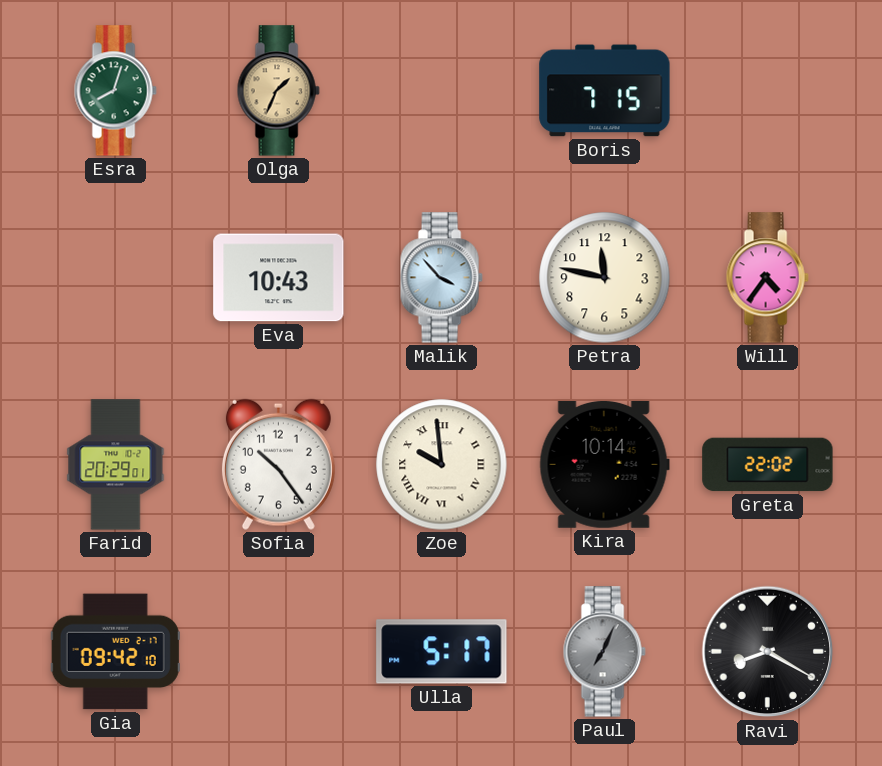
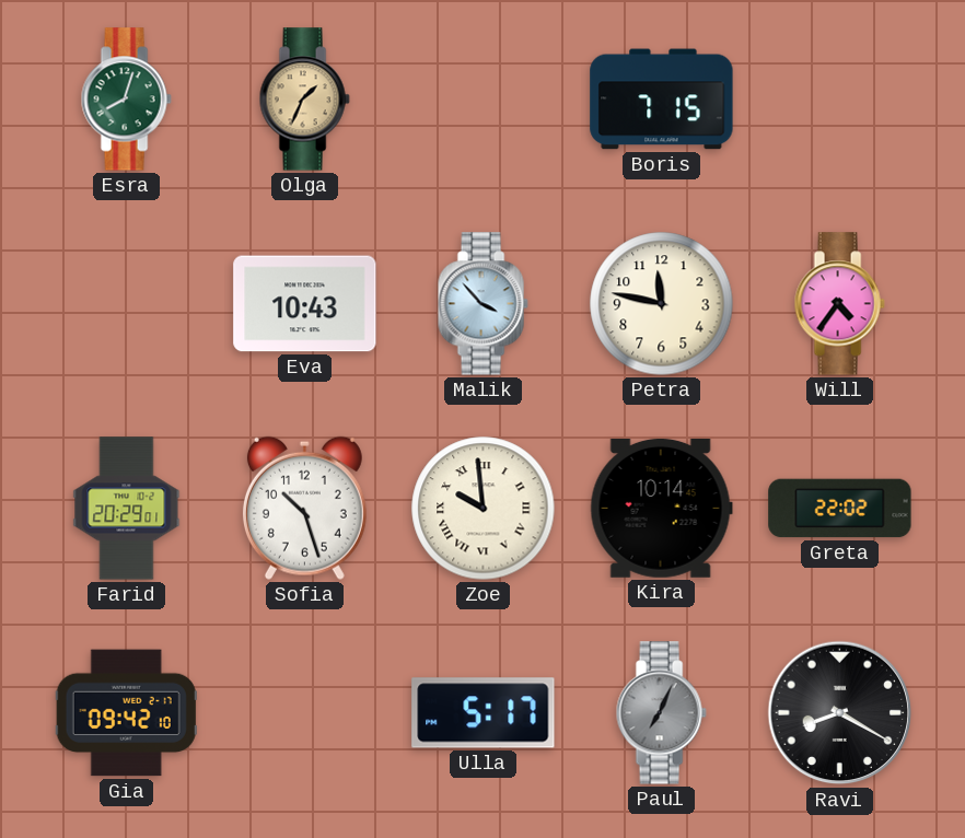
Sofia: 10:24 -> 10:27 (304, 508)
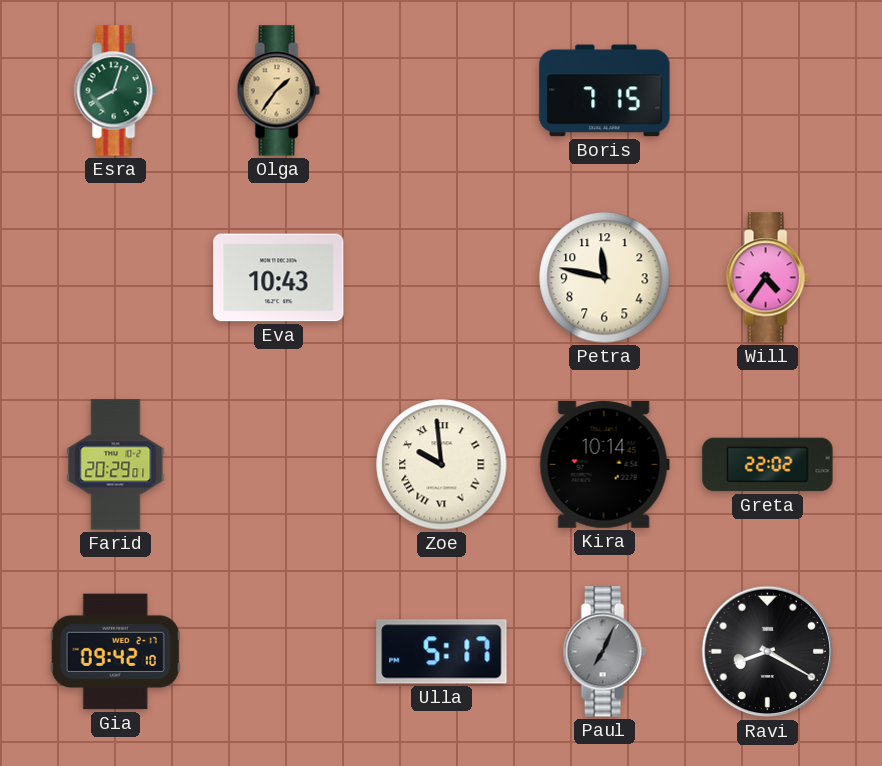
Olga: 1:34 -> 1:36 (278, 91)
Malik: 3:53 -> none (482, 304)
Sofia: 10:27 -> none (304, 508)
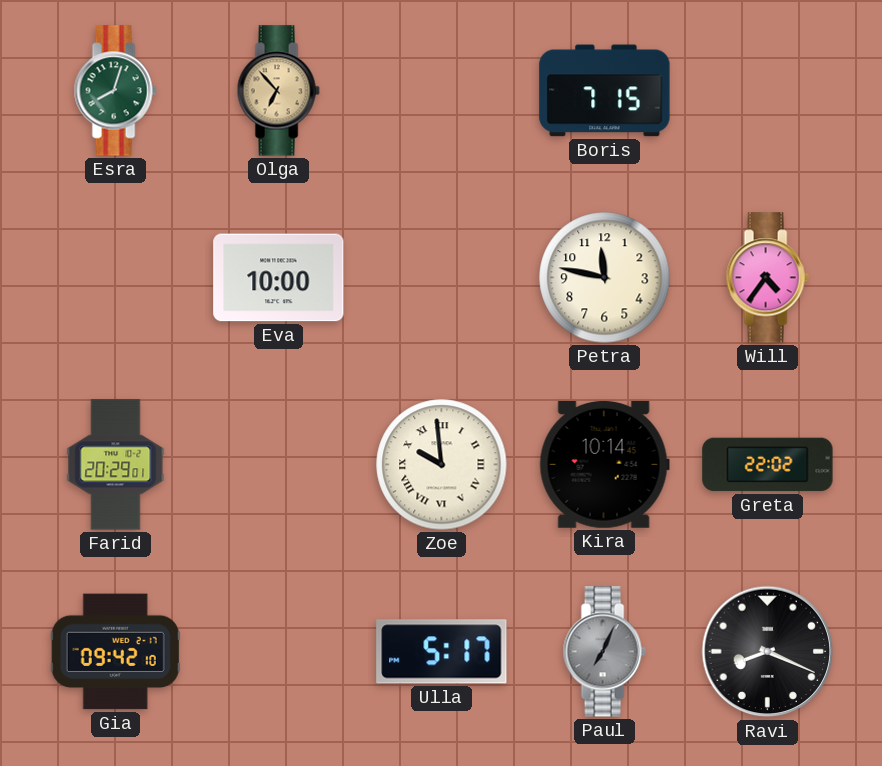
Olga: 1:36 -> 6:53 (278, 91)
Eva: 10:43 -> 10:00 (279, 278)
Ravi: 8:20 -> 8:19 (768, 652)
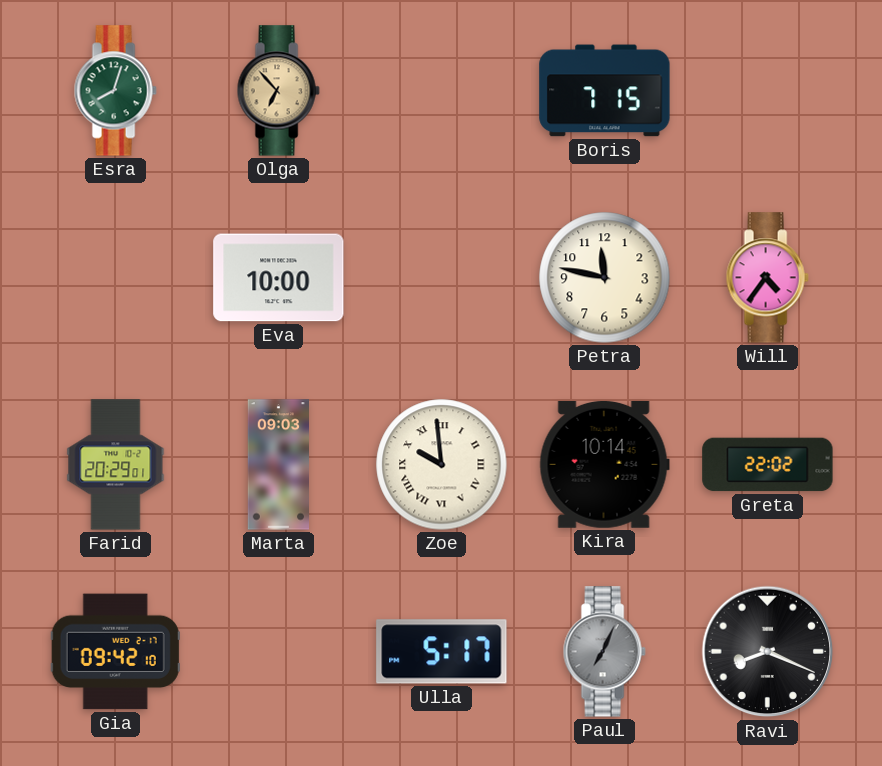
Marta: none -> 09:03 (278, 465)
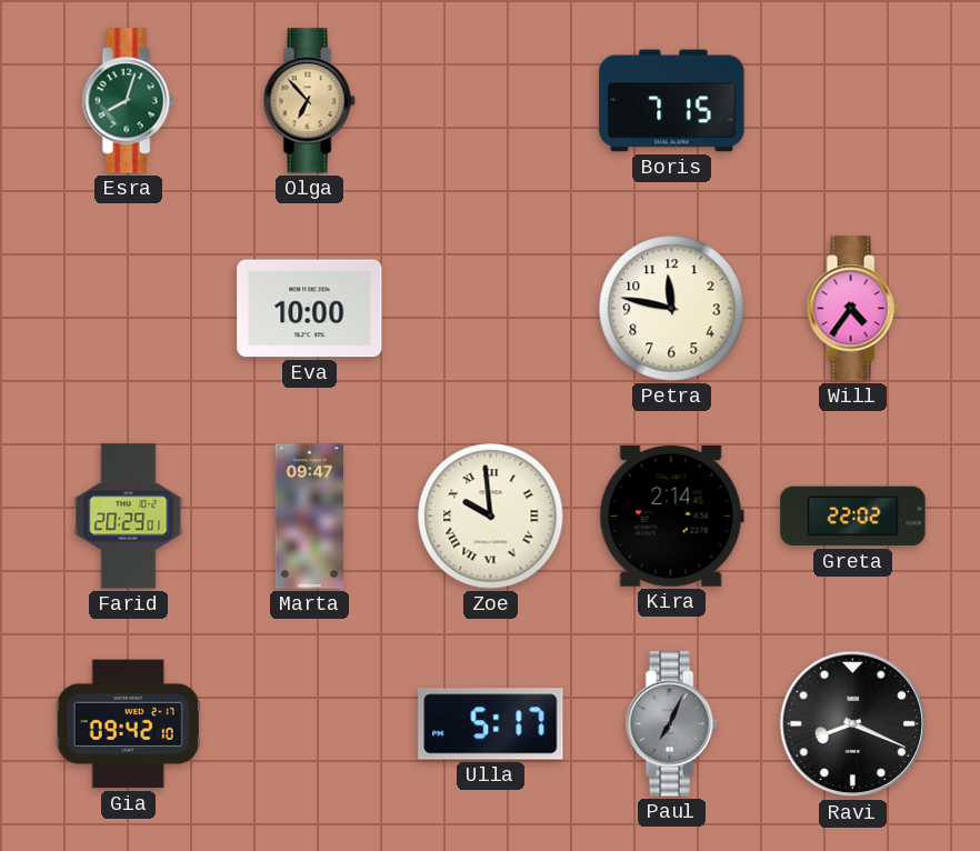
Marta: 09:03 -> 09:47 (309, 517)
Kira: 10:14 -> 2:14 (671, 515)
